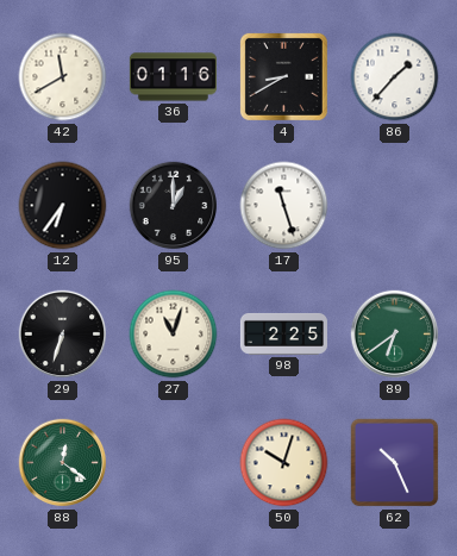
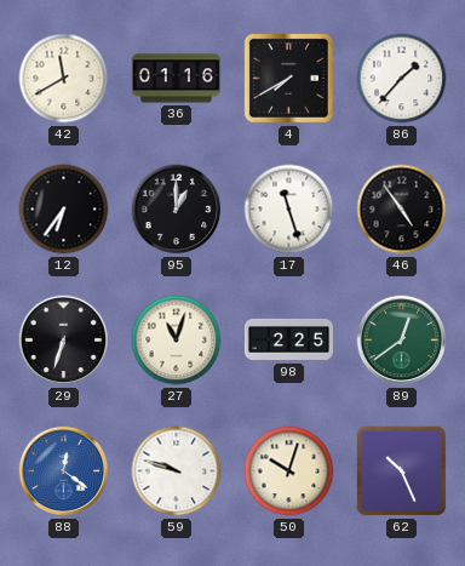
4: 8:40 -> 7:40 (288, 78)
46: none -> 4:54 (402, 210)
89: 6:39 -> 12:39 (402, 341)
88 dial: green -> blue (64, 471)
59: none -> 9:48 (177, 471)
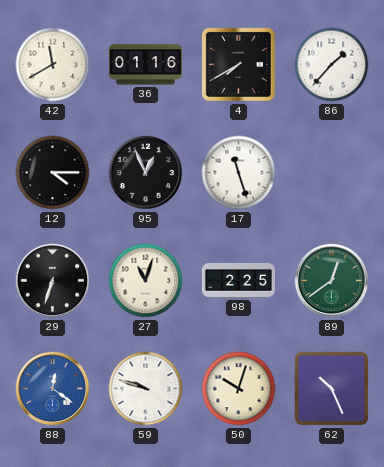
12: 6:36 -> 4:15 (53, 173)
95: 1:00 -> 12:56 (146, 173)
46: 4:54 -> none (402, 210)
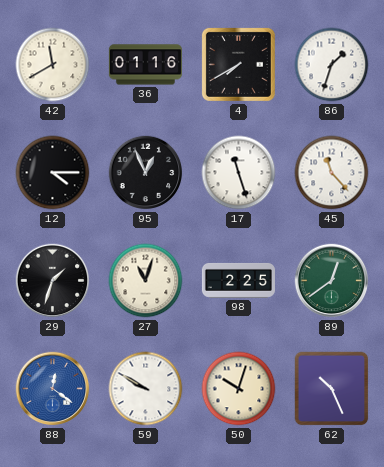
86: 1:37 -> 1:33 (332, 65)
45: none -> 11:23 (332, 173)
29: 6:33 -> 1:33 (53, 281)
59: 9:48 -> 9:50 (146, 389)
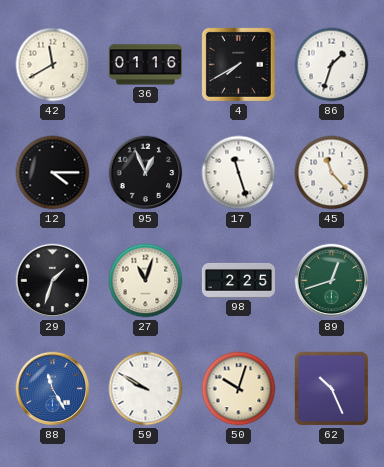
89: 12:39 -> 12:42 (332, 281)
88: 12:21 -> 11:25 (53, 389)
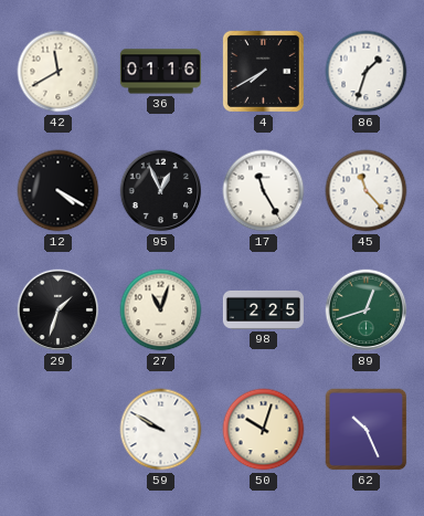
12: 4:15 -> 4:20 (59, 191)
17: 11:27 -> 11:25 (264, 191)
88: 11:25 -> none (53, 389)
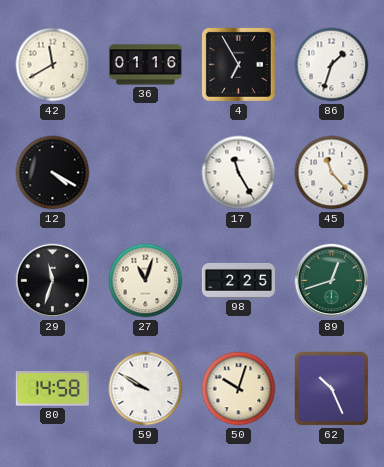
4: 7:40 -> 6:55 (238, 64)
95: 12:56 -> none (161, 191)
29: 1:33 -> 11:33 (53, 281)
80: none -> 14:58 (52, 389)
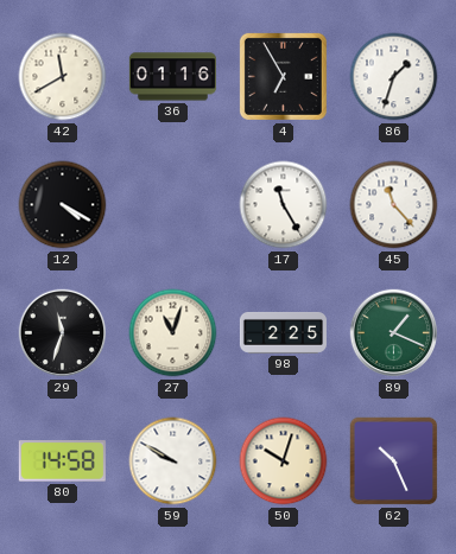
89: 12:42 -> 1:19 (394, 333)
